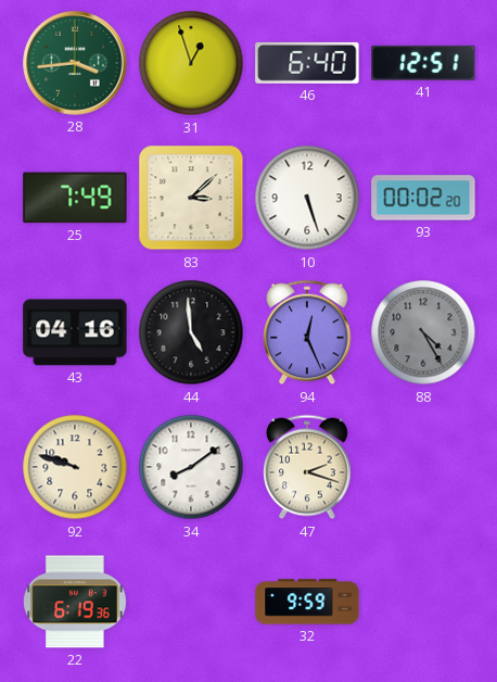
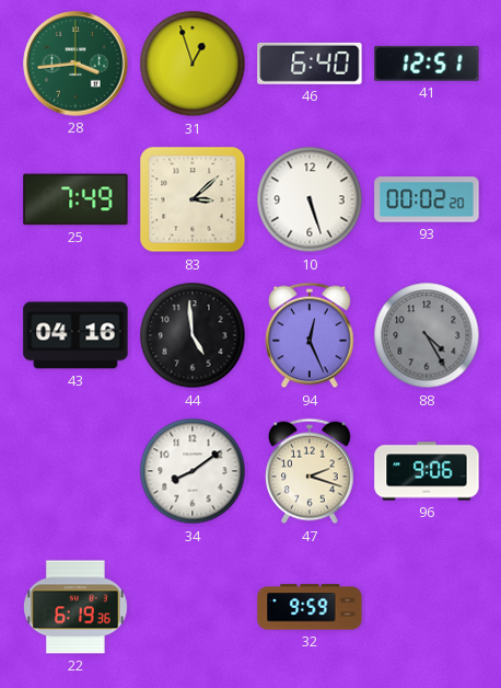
92: 9:48 -> none (75, 467)
96: none -> 9:06 (427, 471)
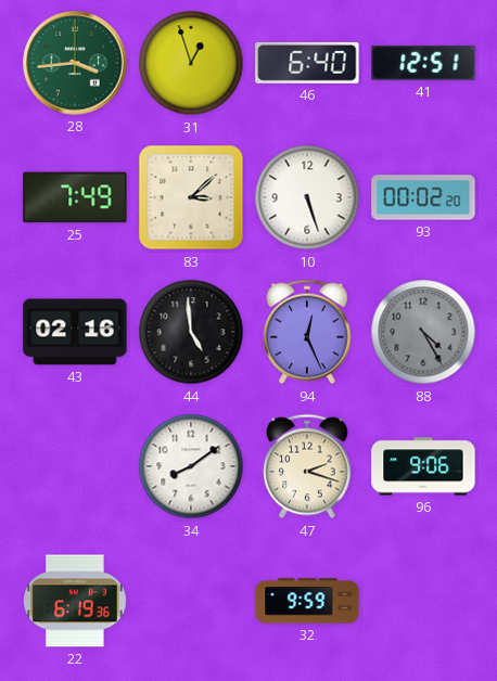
43: 04:16 -> 02:16 (75, 332)
